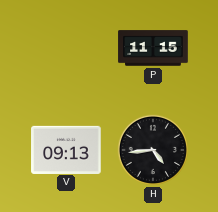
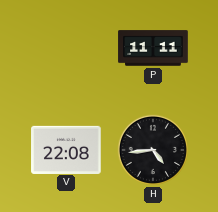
P: 11:15 -> 11:11 (153, 48)
V: 09:13 -> 22:08 (66, 149)
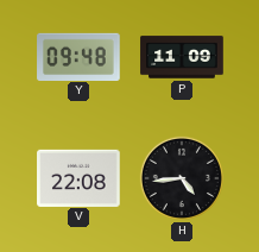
Y: none -> 09:48 (78, 56)
P: 11:11 -> 11:09 (182, 57)
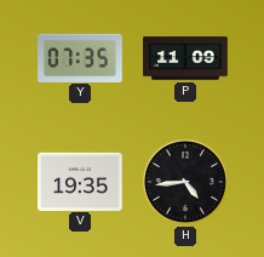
Y: 09:48 -> 07:35 (80, 57)
V: 22:08 -> 19:35 (80, 181)
